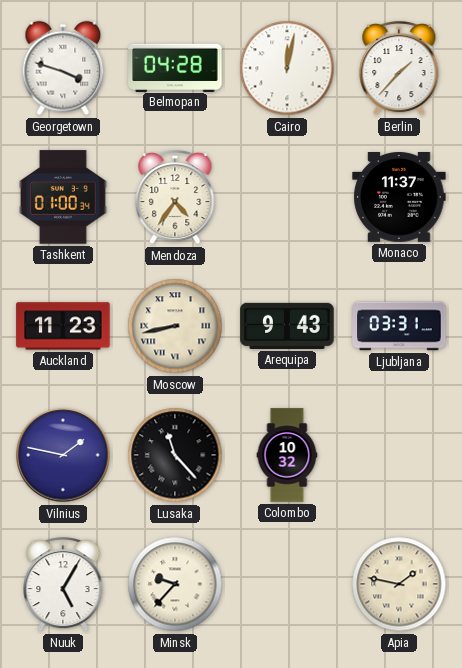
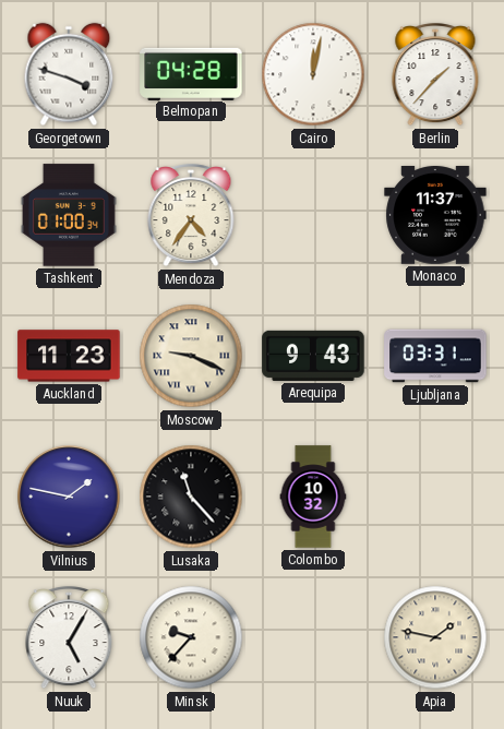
Moscow: 8:43 -> 9:19 (191, 356)
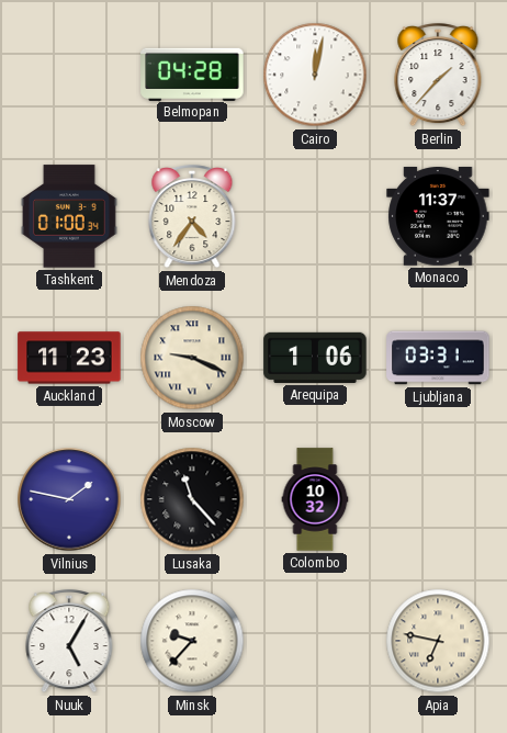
Georgetown: 3:48 -> none (69, 74)
Arequipa: 9:43 -> 1:06 (315, 358)
Apia: 1:47 -> 6:47 (438, 641)
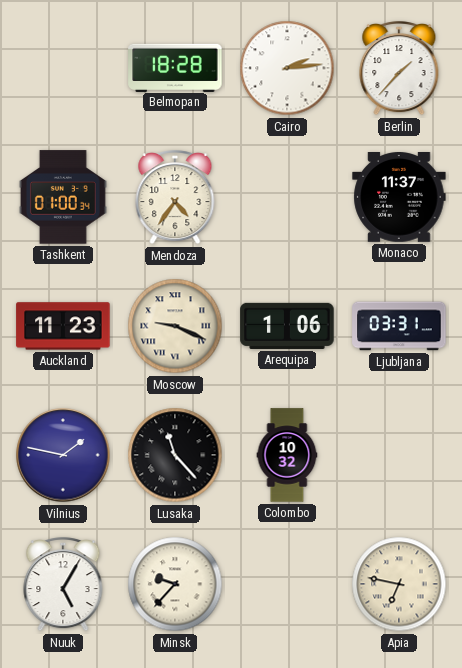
Belmopan: 04:28 -> 18:28 (175, 67)
Cairo: 12:02 -> 2:14 (287, 68)
